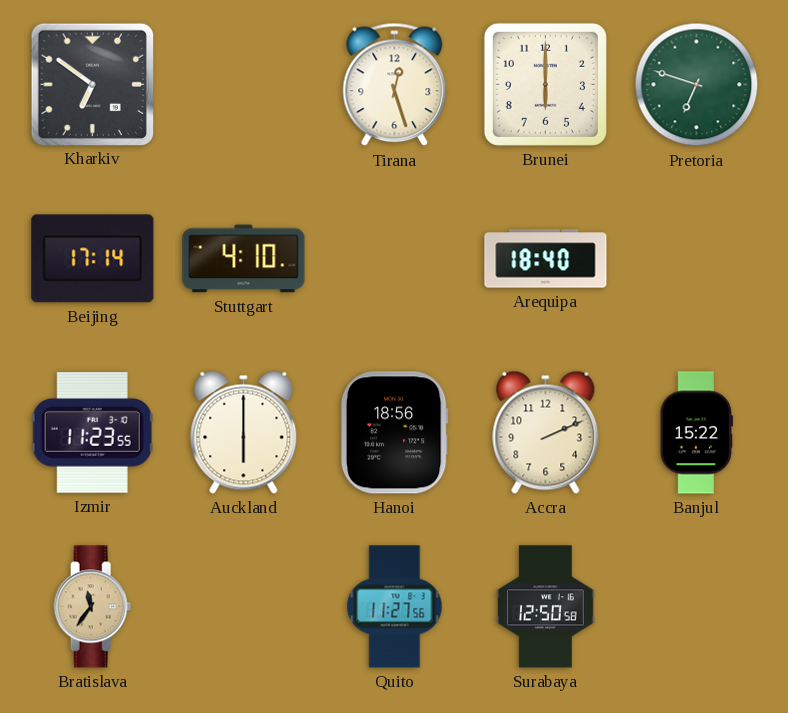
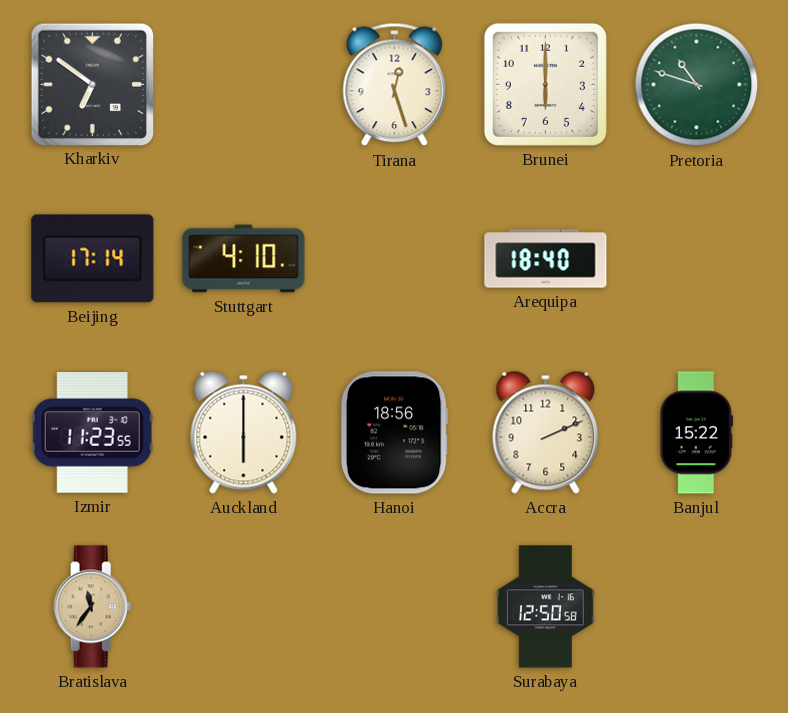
Pretoria: 6:48 -> 10:48 (697, 85)
Quito: 11:27 -> none (395, 607)
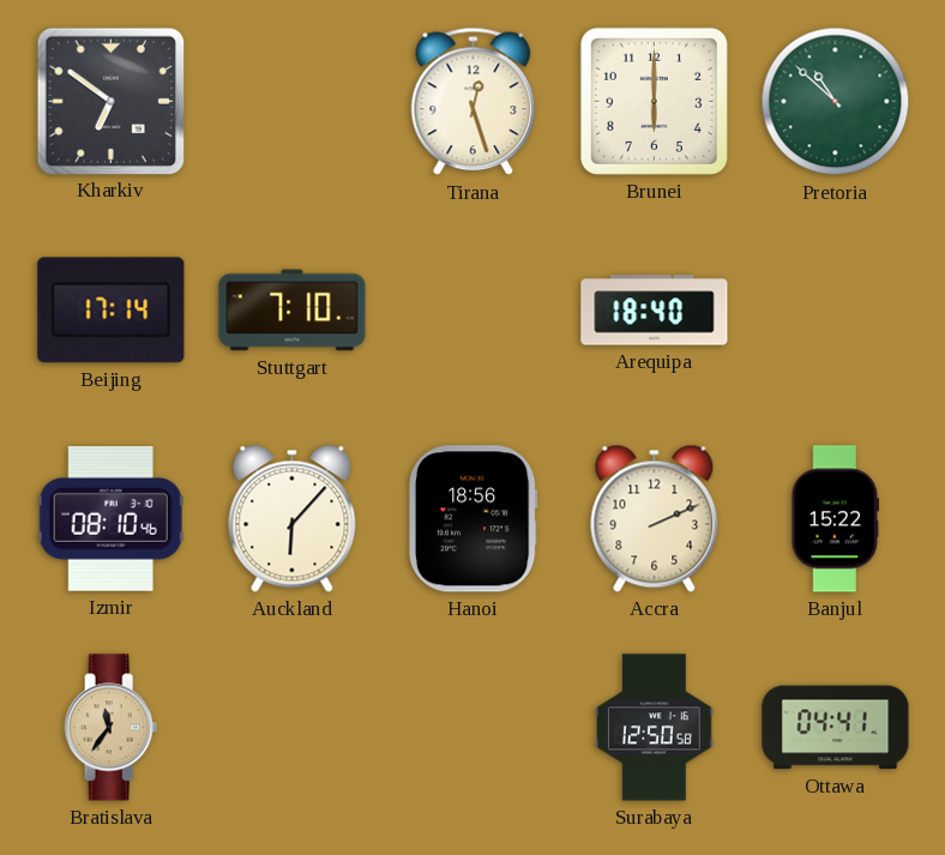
Pretoria: 10:48 -> 10:52 (836, 102)
Stuttgart: 4:10 -> 7:10 (293, 311)
Izmir: 11:23 -> 08:10 (110, 519)
Auckland: 6:00 -> 6:07 (293, 518)
Ottawa: none -> 04:41 (836, 728)
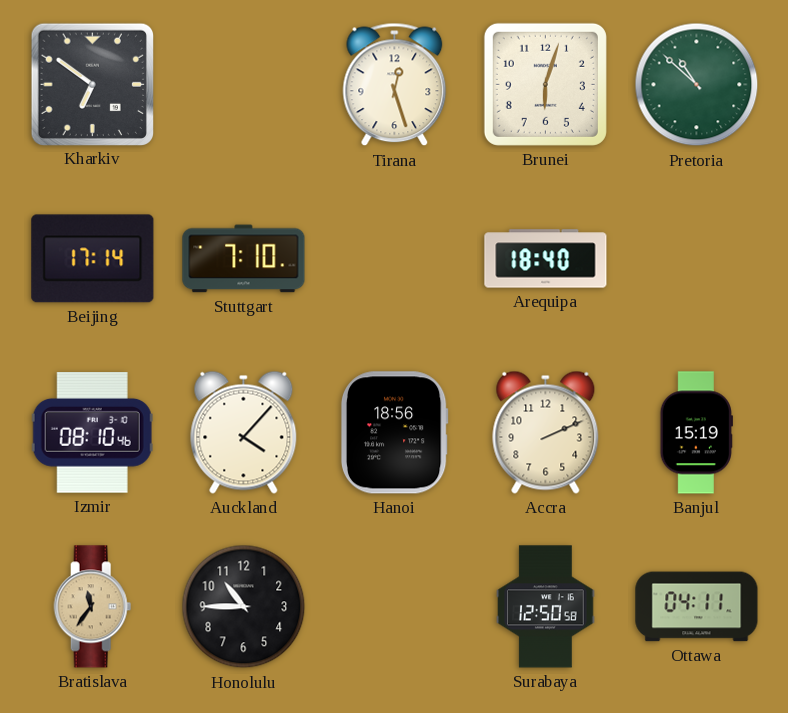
Brunei: 6:00 -> 6:03 (545, 84)
Auckland: 6:07 -> 4:07 (244, 432)
Banjul: 15:22 -> 15:19 (696, 433)
Honolulu: none -> 10:45 (244, 607)
Ottawa: 04:41 -> 04:11 (697, 607)
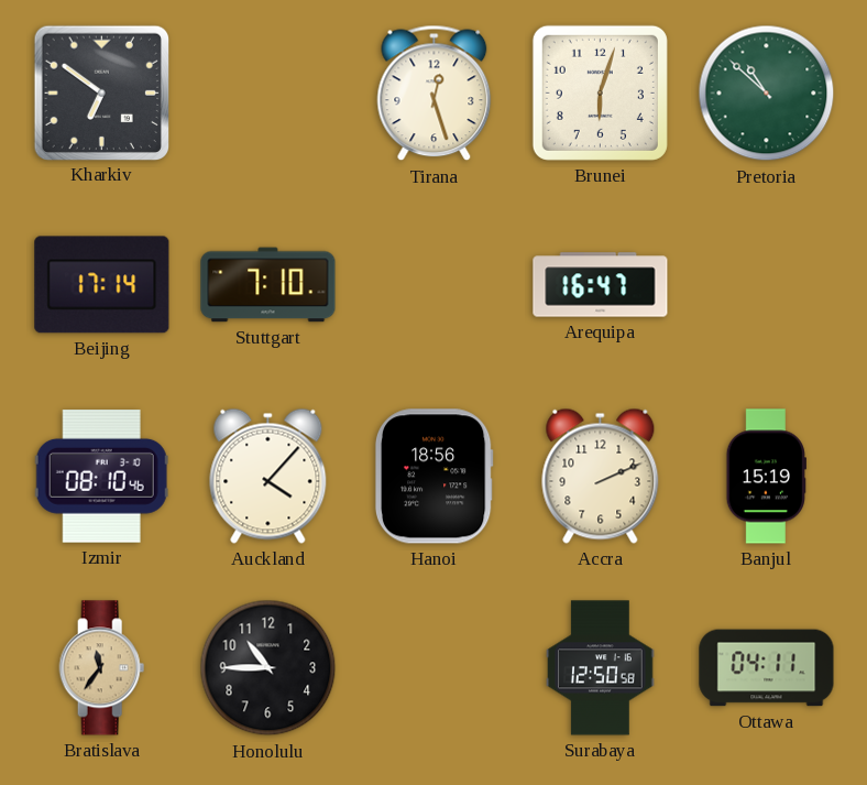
Arequipa: 18:40 -> 16:47 (601, 285)
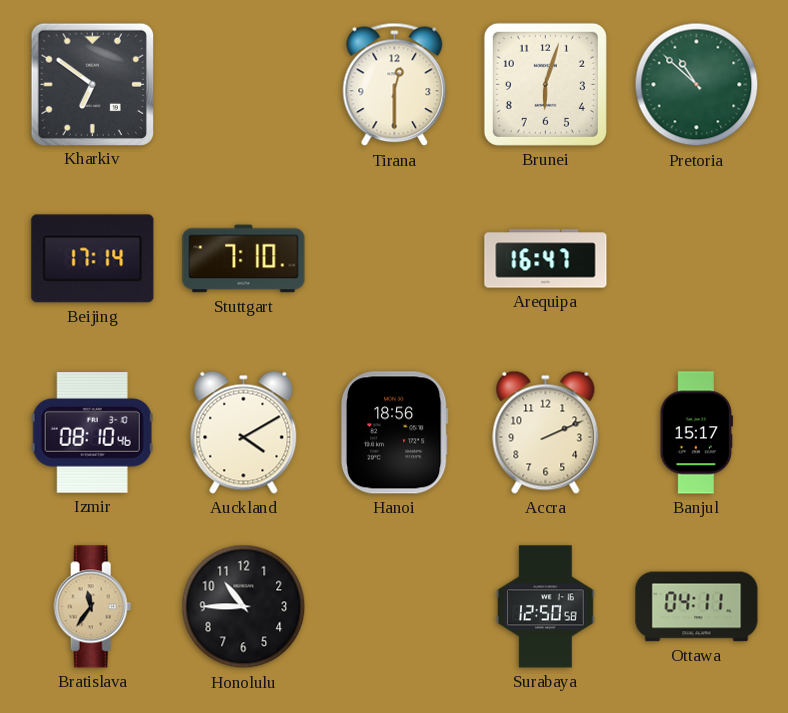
Tirana: 12:27 -> 12:30 (395, 85)
Auckland: 4:07 -> 4:10 (244, 432)
Banjul: 15:19 -> 15:17 (696, 433)
